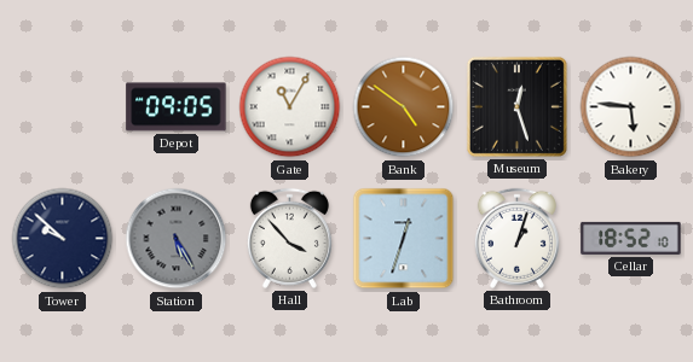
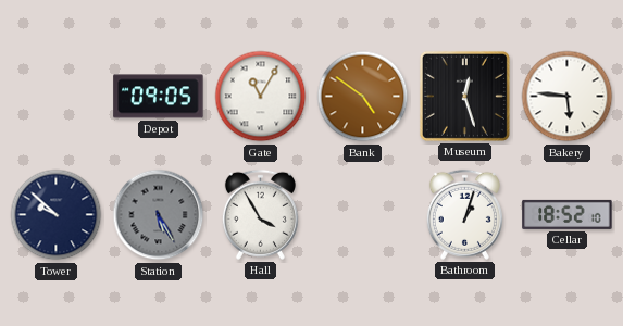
Hall: 3:53 -> 3:55 (260, 214)
Lab: 12:33 -> none (404, 239)
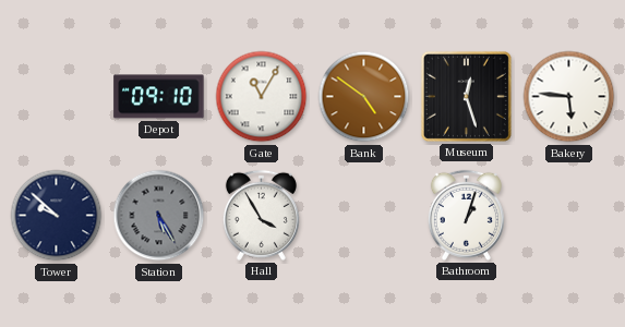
Depot: 09:05 -> 09:10 (159, 97)
Cellar: 18:52 -> none (568, 214)
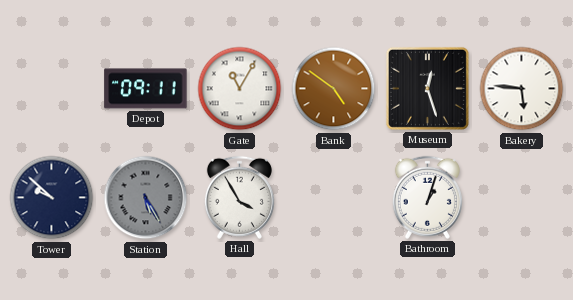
Depot: 09:10 -> 09:11 (146, 89)
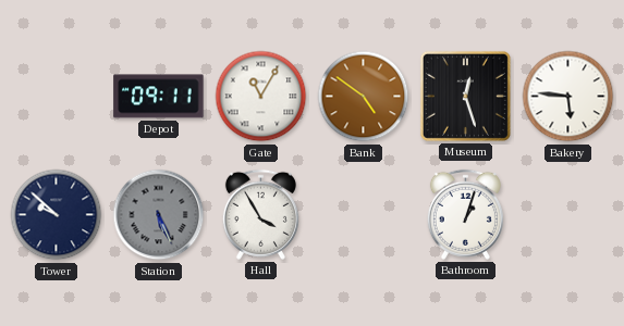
Station: 5:25 -> 5:26 (159, 215)
